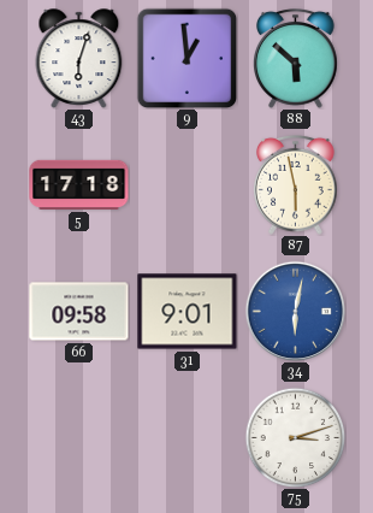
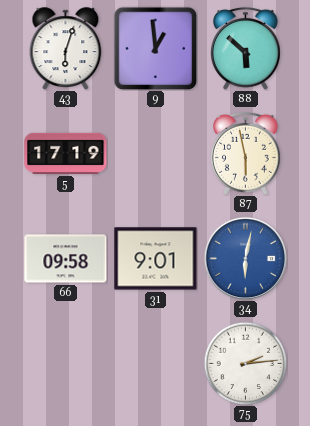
5: 17:18 -> 17:19 (66, 153)
75: 3:12 -> 2:14 (245, 363)
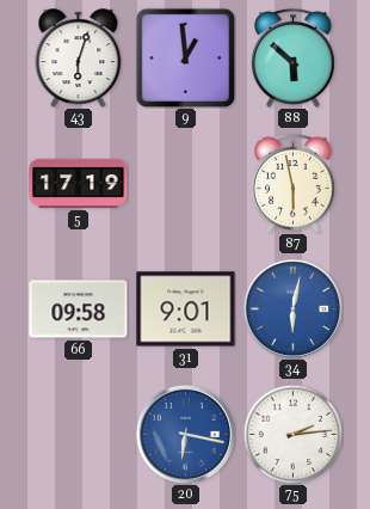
20: none -> 6:17 (185, 434)
